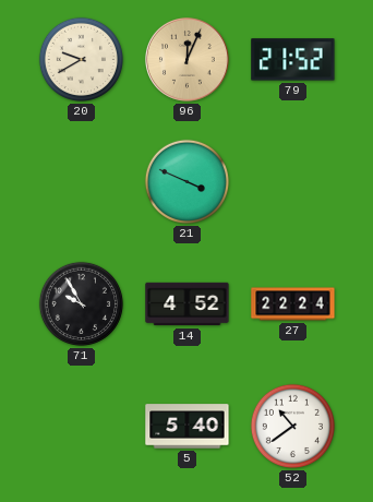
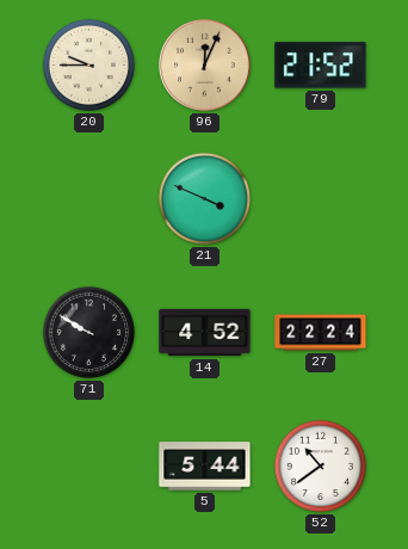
20: 9:40 -> 9:45 (88, 64)
71: 9:55 -> 9:50 (88, 332)
5: 5:40 -> 5:44 (205, 467)
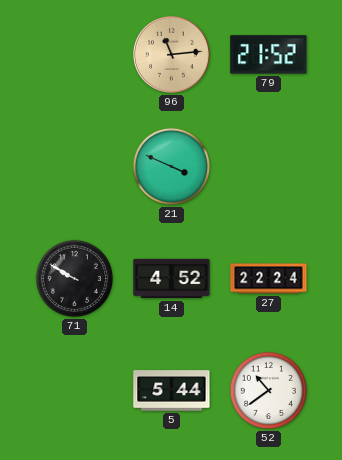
20: 9:45 -> none (88, 64)
96: 12:04 -> 11:14 (172, 55)
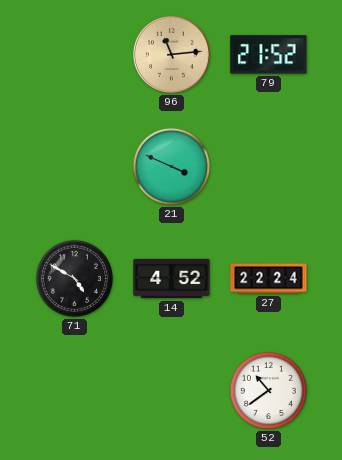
71: 9:50 -> 4:50 (74, 278)
5: 5:44 -> none (172, 391)
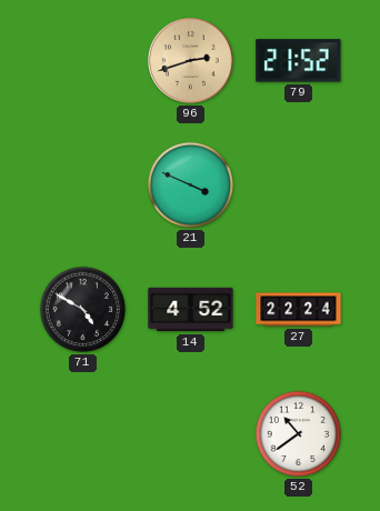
96: 11:14 -> 2:42 (191, 61)
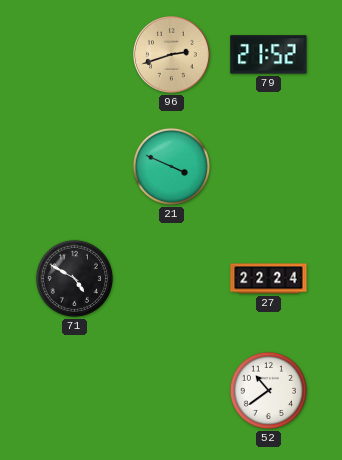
14: 4:52 -> none (191, 310)
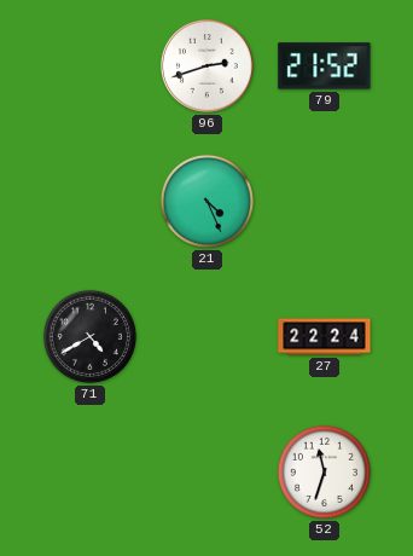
96 dial: champagne -> white (208, 66)
21: 3:49 -> 4:26 (206, 201)
71: 4:50 -> 4:40 (89, 336)
52: 10:39 -> 11:33 (324, 471)
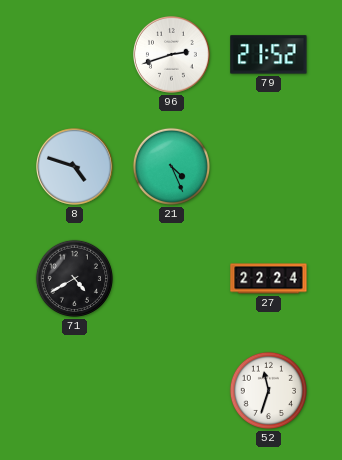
8: none -> 4:48 (75, 167)
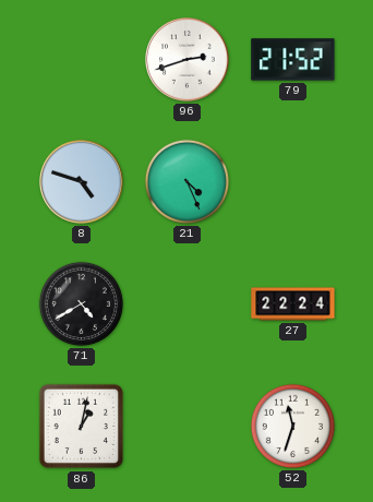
86: none -> 1:02 (82, 427)
